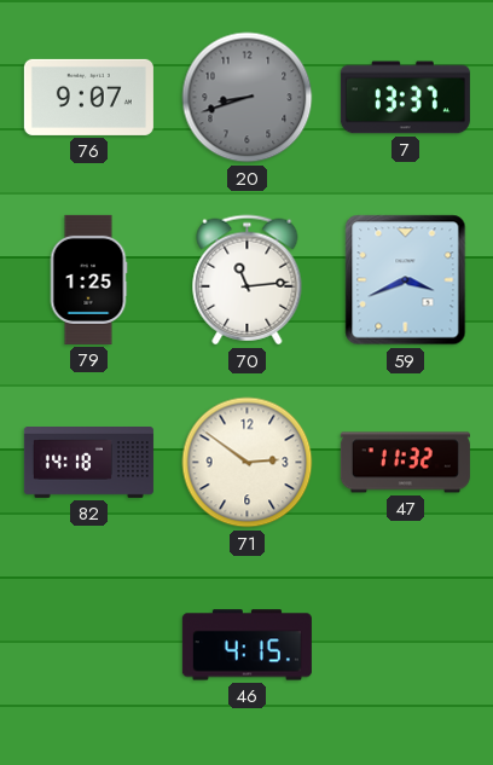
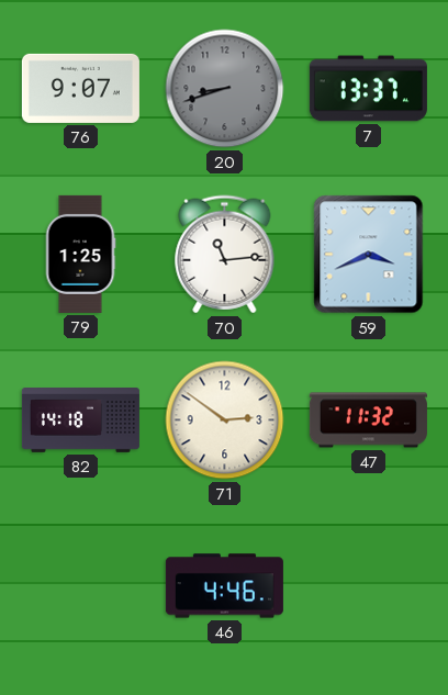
46: 4:15 -> 4:46 (224, 586)
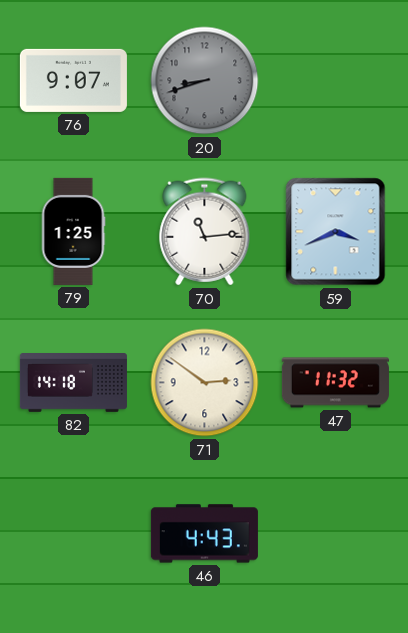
7: 13:37 -> none (368, 89)
46: 4:46 -> 4:43 (204, 534)
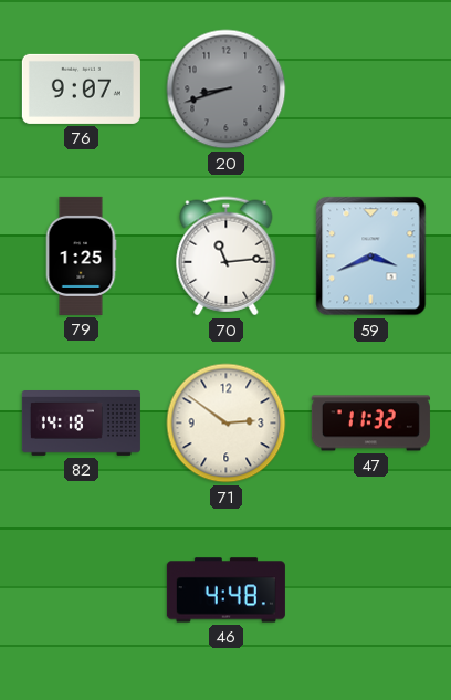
46: 4:43 -> 4:48 (225, 591)
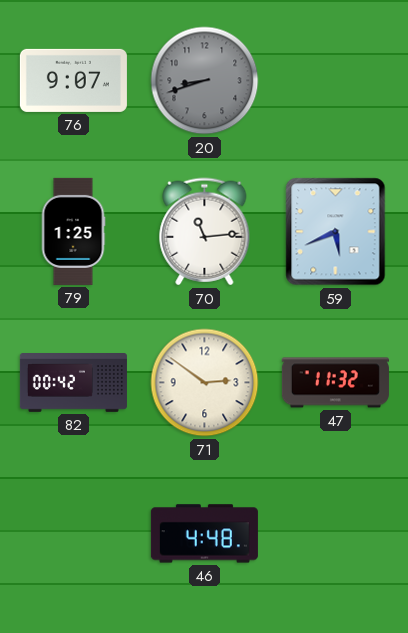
59: 3:41 -> 5:41 (336, 232)
82: 14:18 -> 00:42 (73, 383)
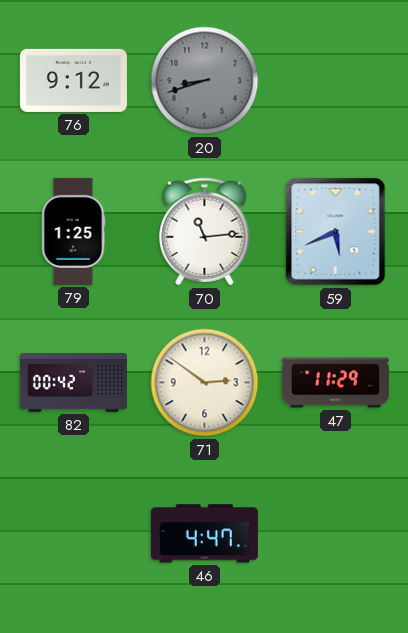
76: 9:07 -> 9:12 (73, 80)
47: 11:32 -> 11:29 (335, 383)
46: 4:48 -> 4:47 (204, 534)
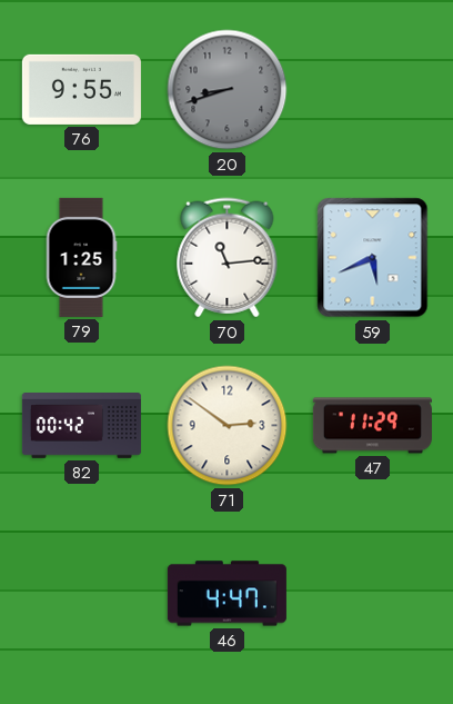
76: 9:12 -> 9:55 (81, 89)
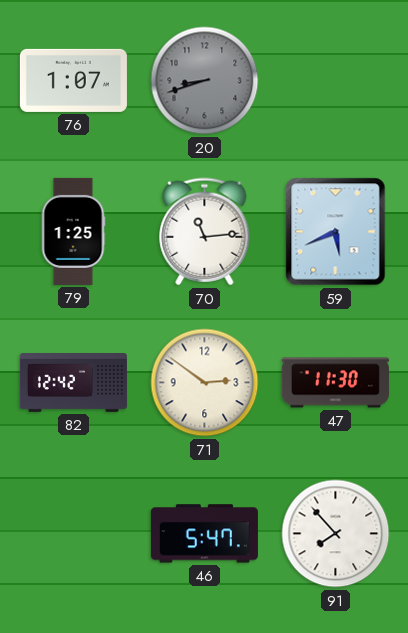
76: 9:55 -> 1:07 (73, 80)
82: 00:42 -> 12:42 (73, 383)
47: 11:29 -> 11:30 (335, 383)
46: 4:47 -> 5:47 (204, 534)
91: none -> 7:53 (336, 534)
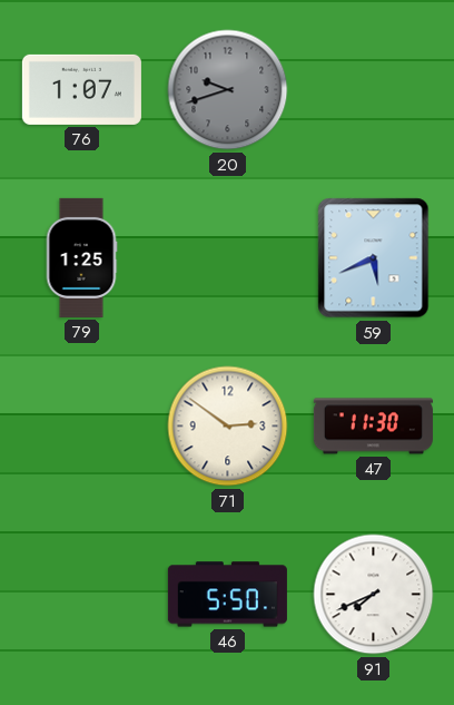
20: 8:42 -> 9:42 (228, 90)
70: 11:14 -> none (205, 232)
82: 12:42 -> none (73, 383)
46: 5:47 -> 5:50 (227, 595)
91: 7:53 -> 7:41 (374, 595)
